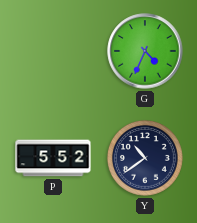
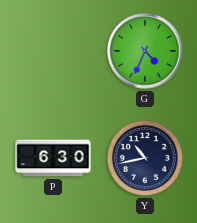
P: 5:52 -> 6:30 (53, 158)
Y: 10:39 -> 10:43 (145, 158)
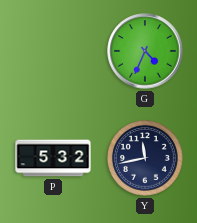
P: 6:30 -> 5:32 (53, 158)
Y: 10:43 -> 11:43 (145, 158)
